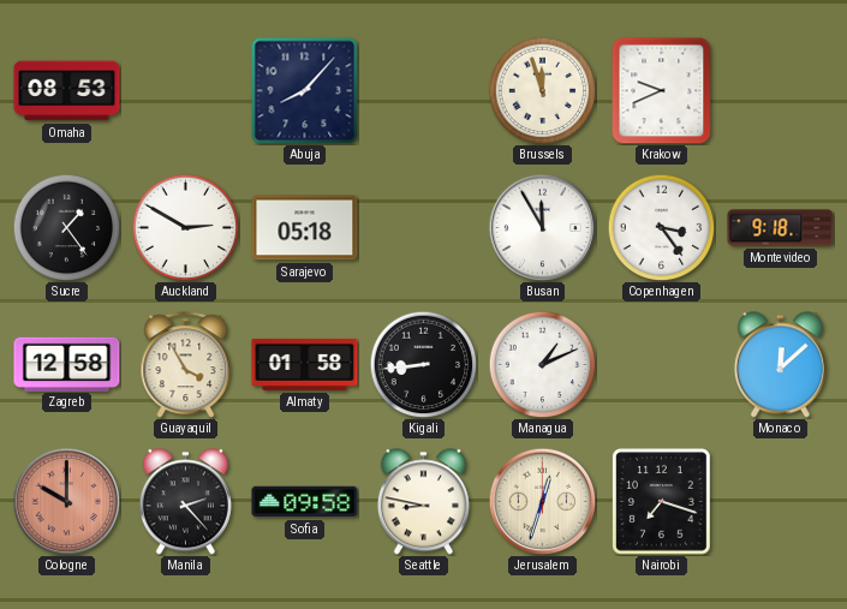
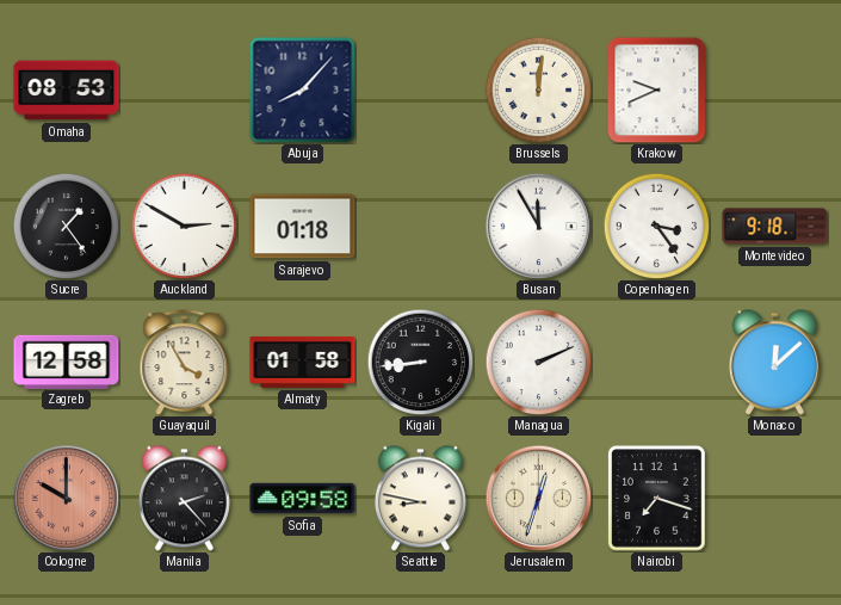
Brussels: 11:57 -> 12:01 (538, 89)
Sarajevo: 05:18 -> 01:18 (303, 227)
Managua: 1:11 -> 2:11 (538, 362)
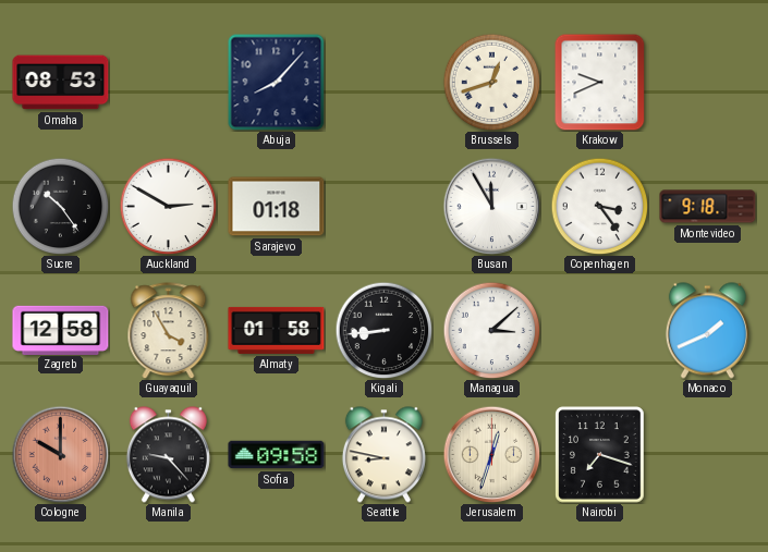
Brussels: 12:01 -> 12:42 (491, 82)
Sucre: 1:24 -> 10:24 (60, 206)
Managua: 2:11 -> 3:08 (491, 330)
Monaco: 12:08 -> 1:41 (707, 331)
Manila: 2:23 -> 9:23 (168, 455)
